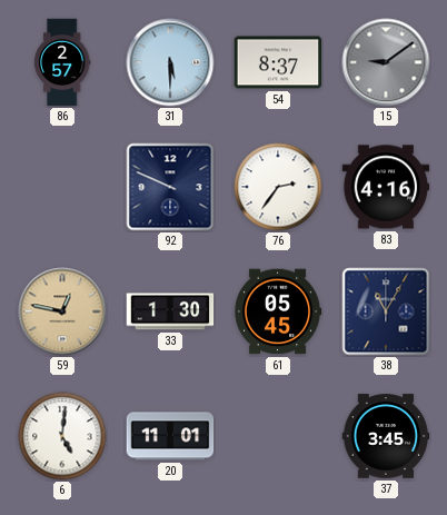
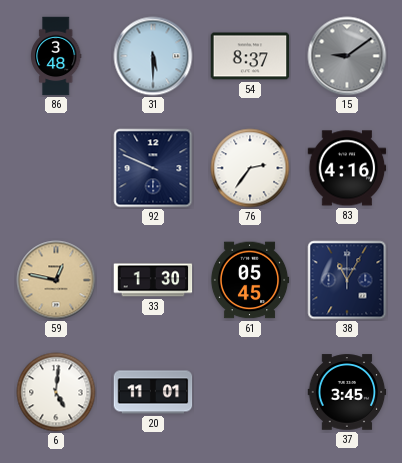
86: 2:57 -> 3:48 (56, 56)
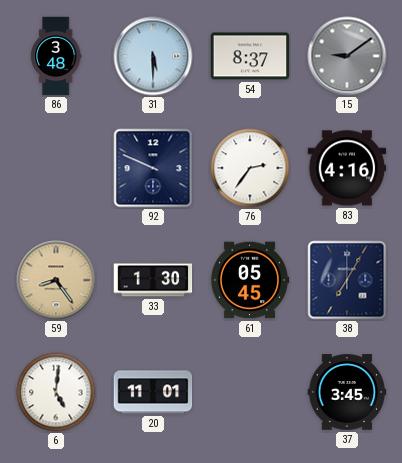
59: 12:47 -> 8:24 (56, 280)
38: 11:05 -> 7:05 (347, 280)
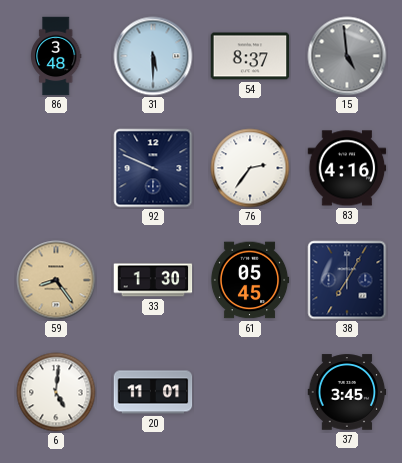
15: 9:09 -> 4:59 (347, 56)
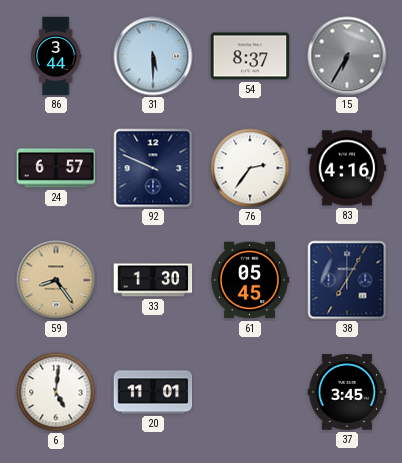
86: 3:48 -> 3:44 (56, 56)
15: 4:59 -> 6:35 (347, 56)
24: none -> 6:57 (56, 168)
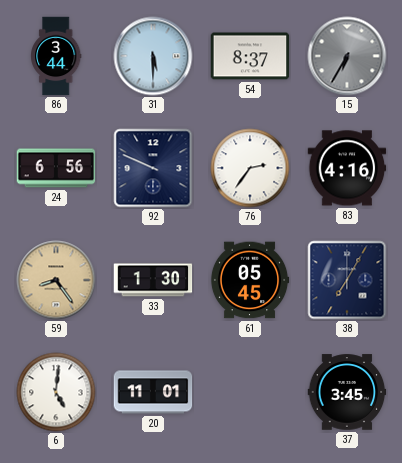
24: 6:57 -> 6:56 (56, 168)
